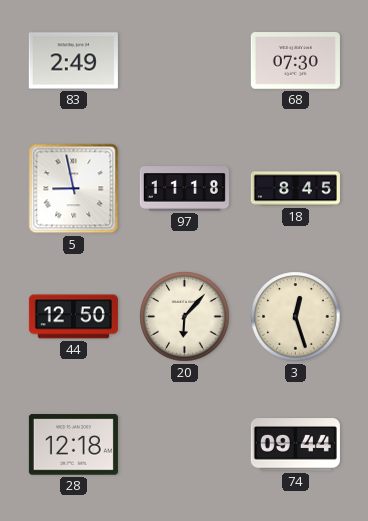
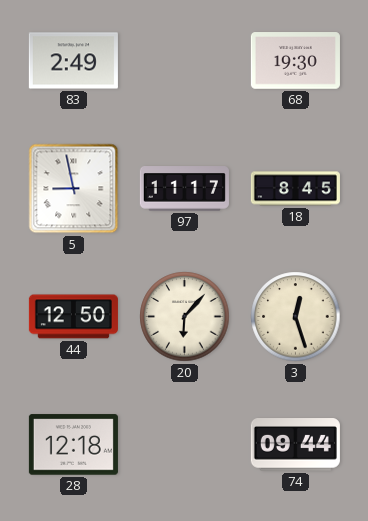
68: 07:30 -> 19:30 (295, 61)
97: 11:18 -> 11:17 (184, 189)
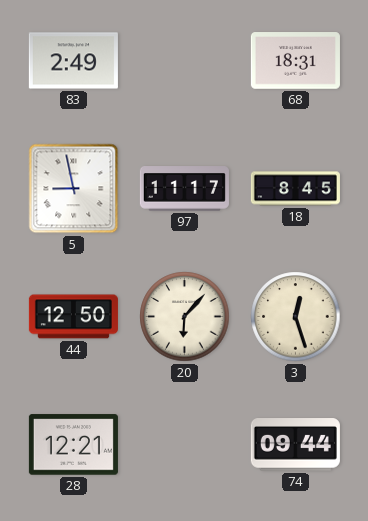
68: 19:30 -> 18:31 (295, 61)
28: 12:18 -> 12:21 (73, 445)
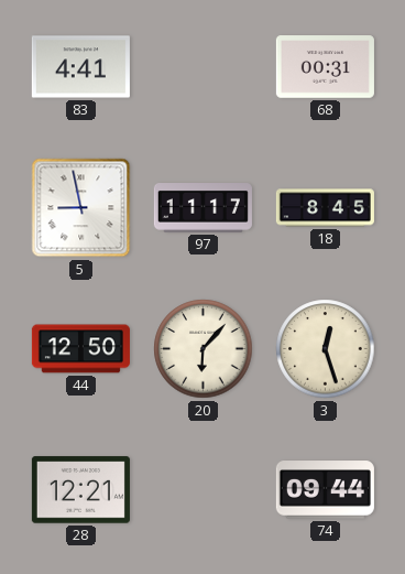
83: 2:49 -> 4:41 (80, 67)
68: 18:31 -> 00:31 (325, 67)
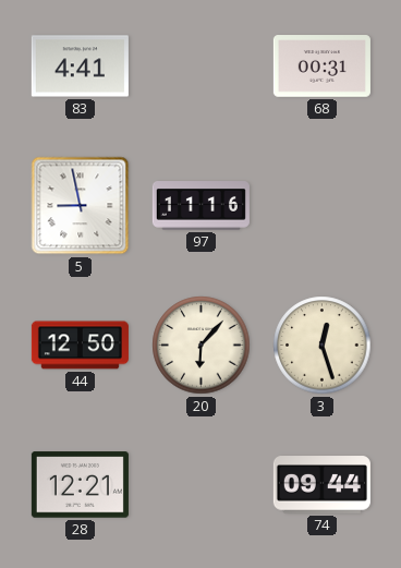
97: 11:17 -> 11:16 (200, 206)
18: 8:45 -> none (325, 208)
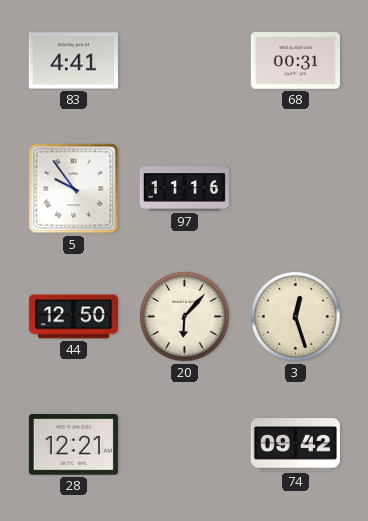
5: 8:58 -> 9:54 (74, 189)
74: 09:44 -> 09:42 (295, 445)
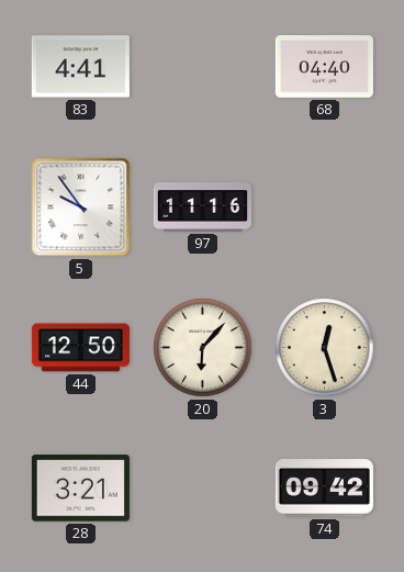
68: 00:31 -> 04:40 (324, 67)
28: 12:21 -> 3:21 (80, 489)
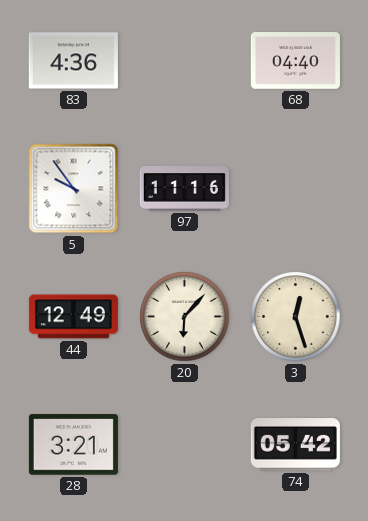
83: 4:41 -> 4:36 (73, 61)
44: 12:50 -> 12:49 (73, 317)
74: 09:42 -> 05:42 (295, 445)
